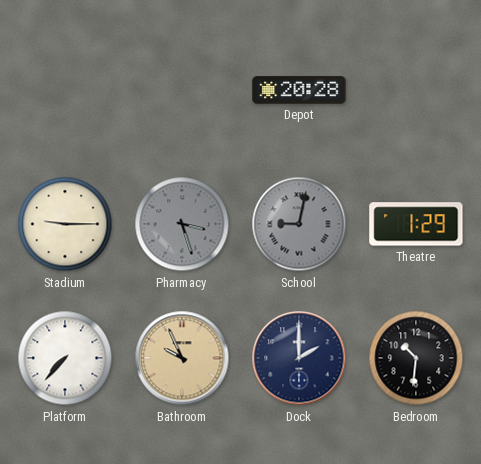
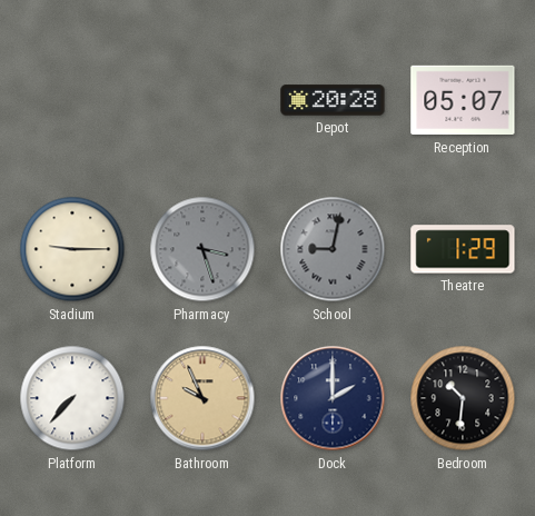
Reception: none -> 05:07 (463, 100)
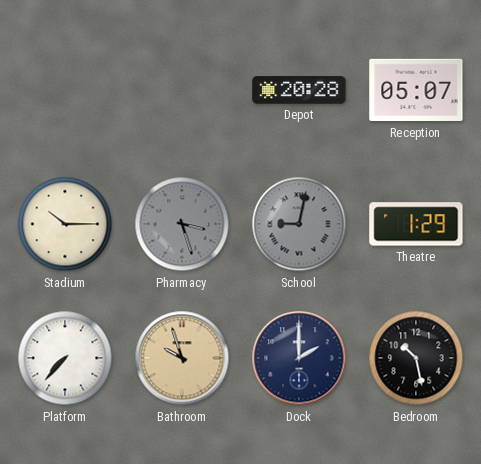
Stadium: 9:15 -> 10:15 (65, 224)
Bathroom: 9:56 -> 9:57 (182, 358)
Bedroom: 10:31 -> 10:28 (416, 358)
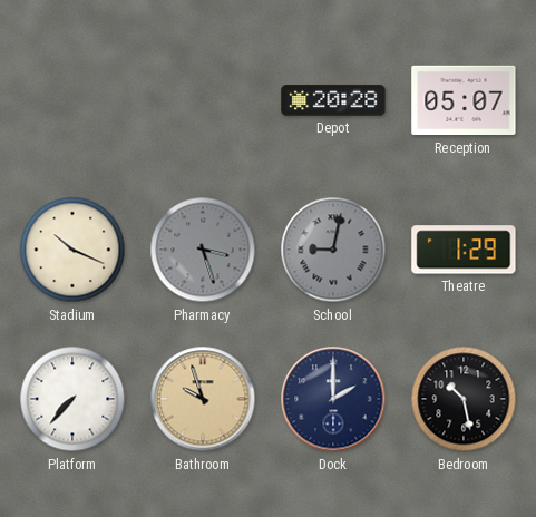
Stadium: 10:15 -> 10:19 (72, 250)
